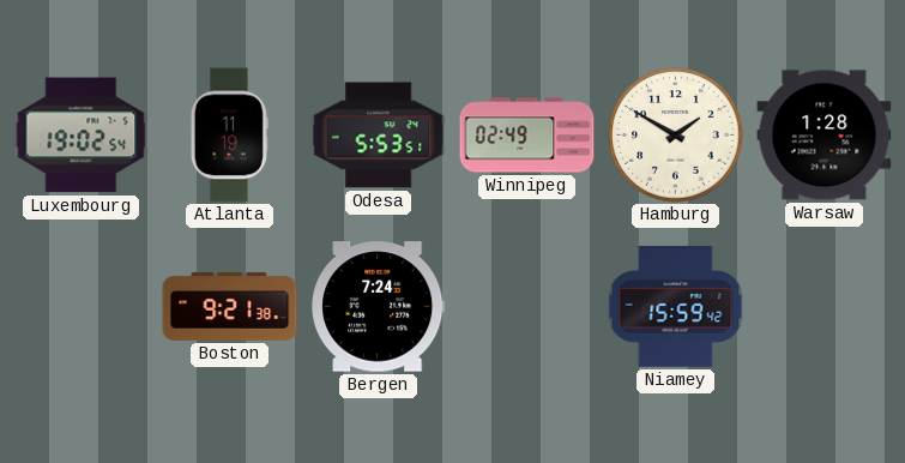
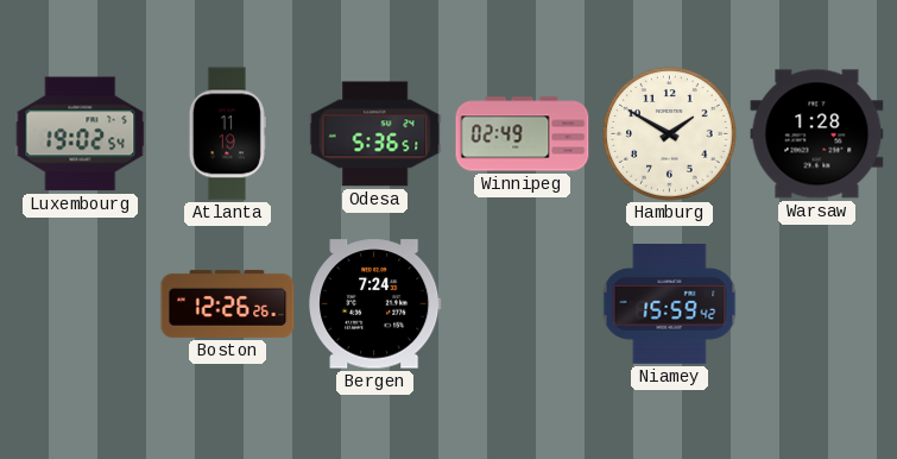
Odesa: 5:53 -> 5:36 (375, 134)
Boston: 9:21 -> 12:26 (228, 303)
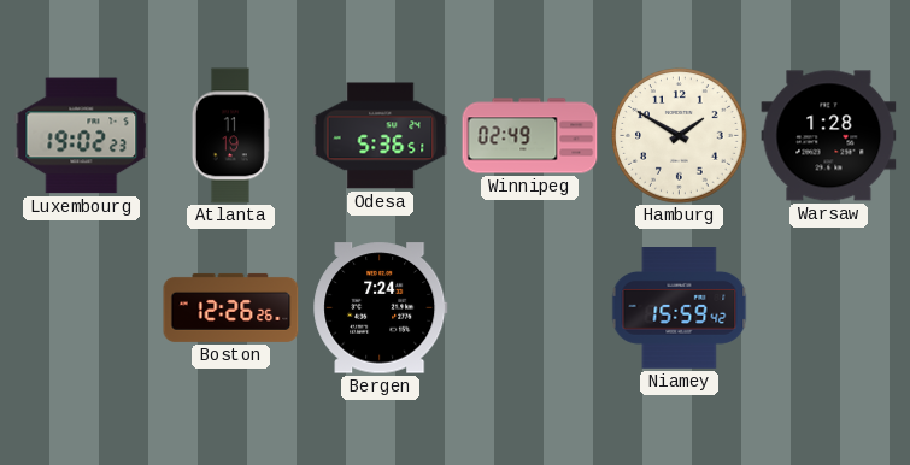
Luxembourg: 19:02:54 -> 19:02:23 (82, 136)
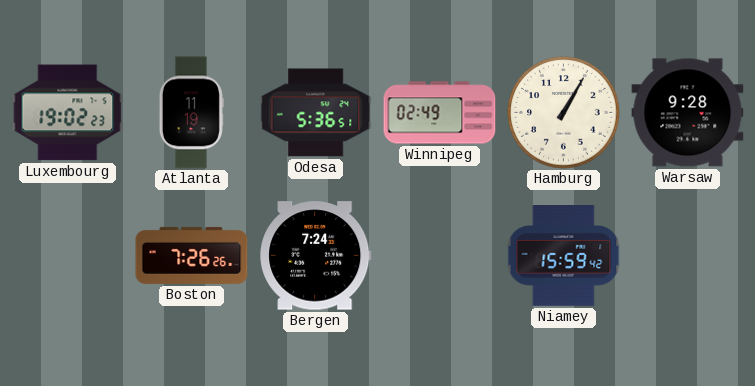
Hamburg: 1:50 -> 1:05 (564, 113)
Warsaw: 1:28 -> 9:28 (688, 113)
Boston: 12:26 -> 7:26 (192, 255)
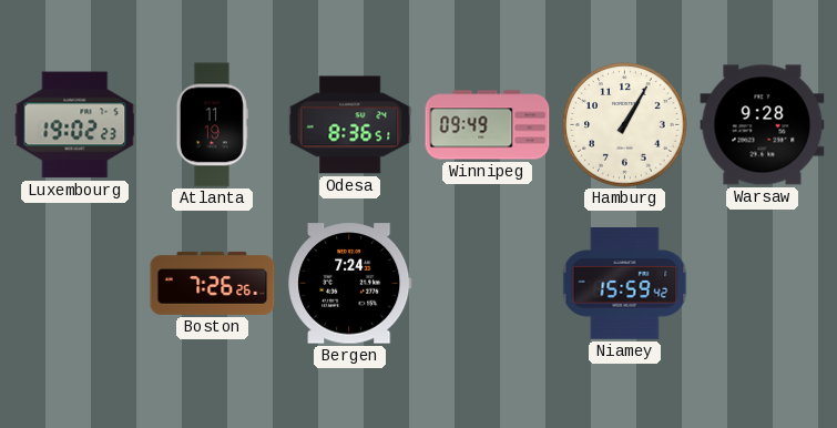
Odesa: 5:36 -> 8:36 (350, 125)
Winnipeg: 02:49 -> 09:49 (488, 125)
